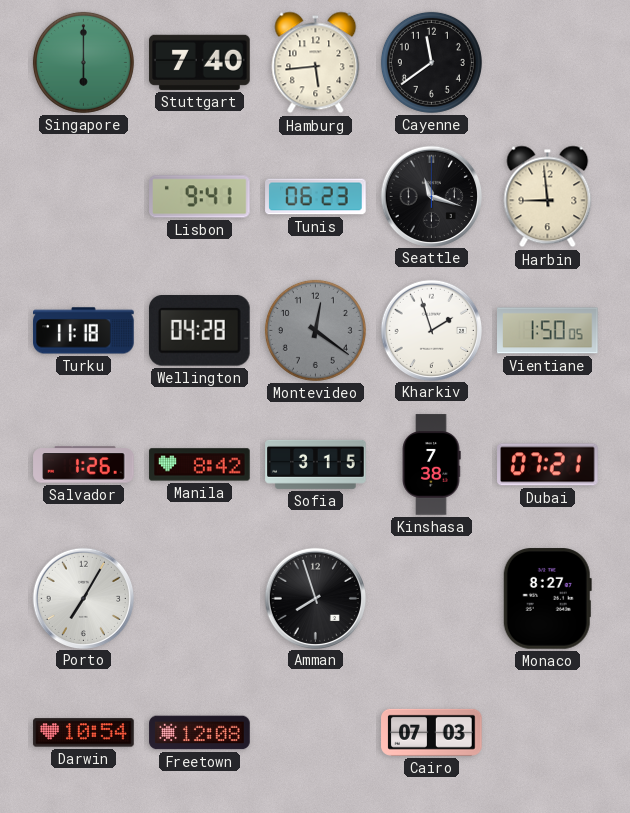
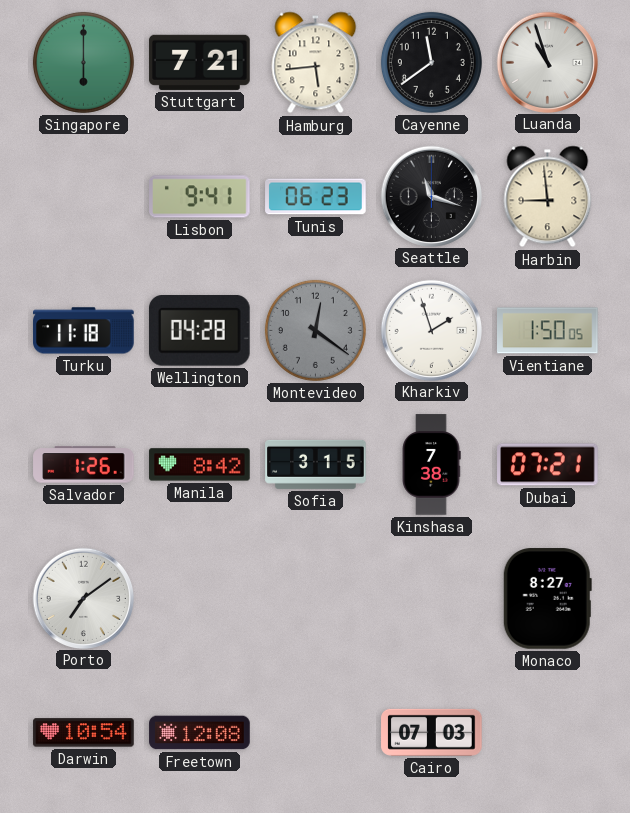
Stuttgart: 7:40 -> 7:21 (200, 62)
Luanda: none -> 10:57 (547, 62)
Porto: 7:05 -> 7:09 (83, 598)
Amman: 7:57 -> none (315, 598)
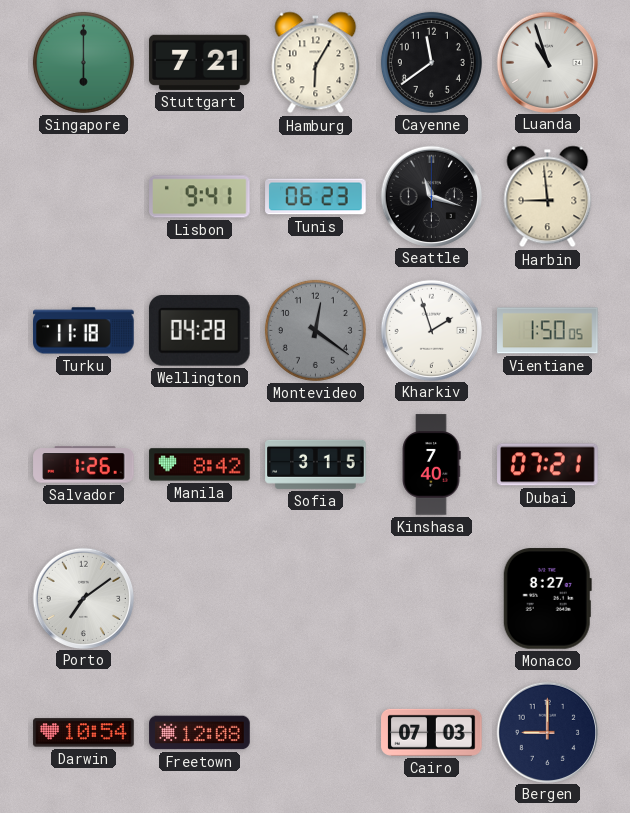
Hamburg: 5:44 -> 6:05 (316, 63)
Kinshasa: 7:38 -> 7:40 (431, 465)
Bergen: none -> 9:00 (547, 732)
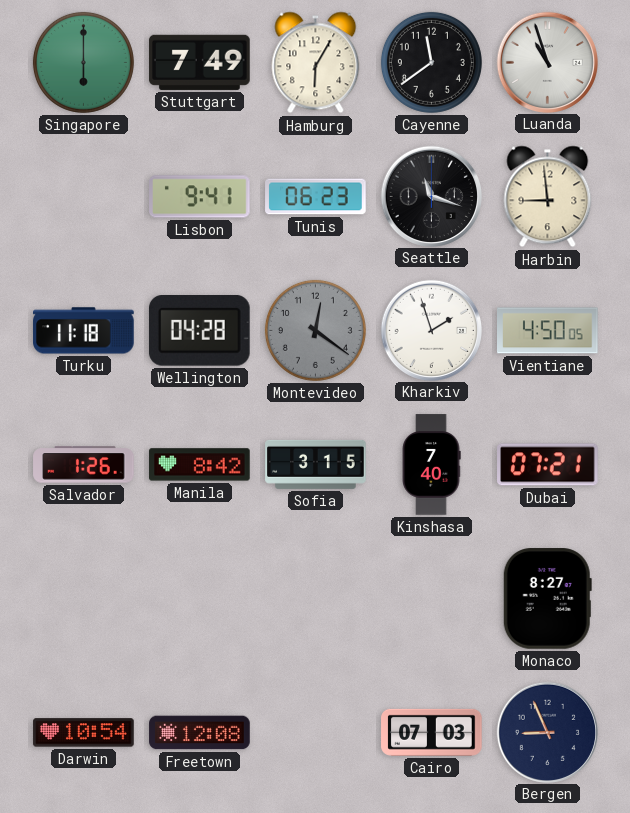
Stuttgart: 7:21 -> 7:49 (200, 62)
Vientiane: 1:50 -> 4:50 (548, 331)
Porto: 7:09 -> none (83, 598)
Bergen: 9:00 -> 8:56 (547, 732)
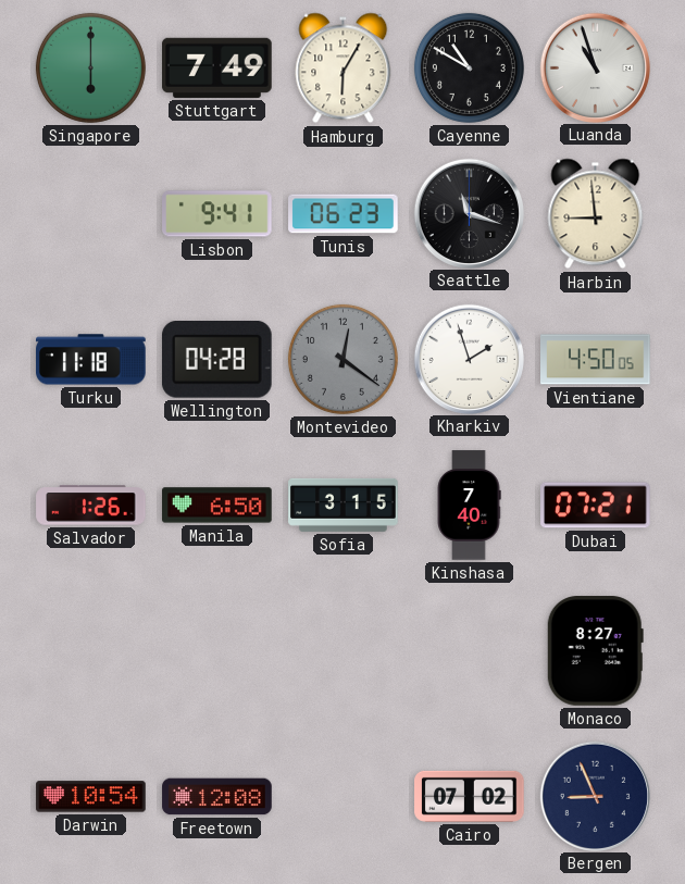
Cayenne: 11:39 -> 10:50 (469, 67)
Manila: 8:42 -> 6:50 (217, 506)
Cairo: 07:03 -> 07:02 (470, 796)
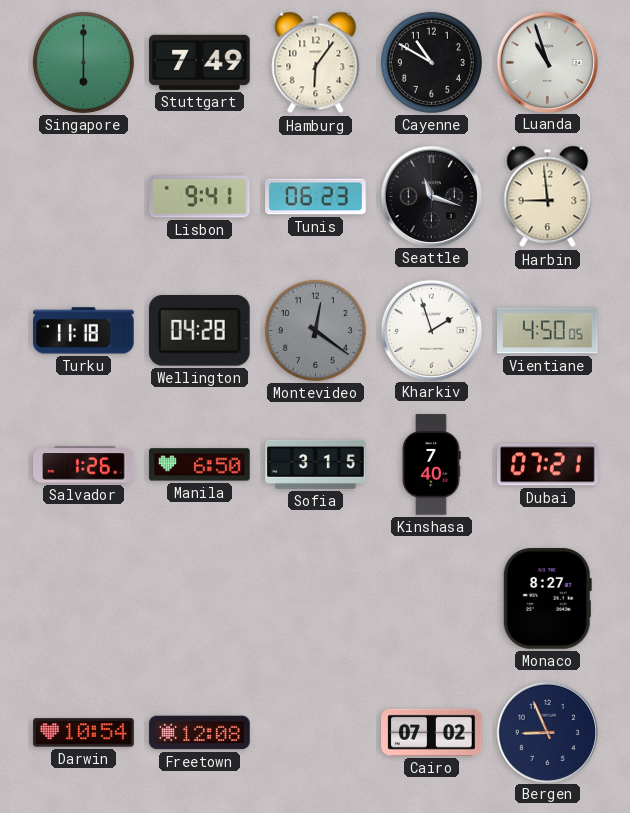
Hamburg: 6:05 -> 6:06 (316, 63)
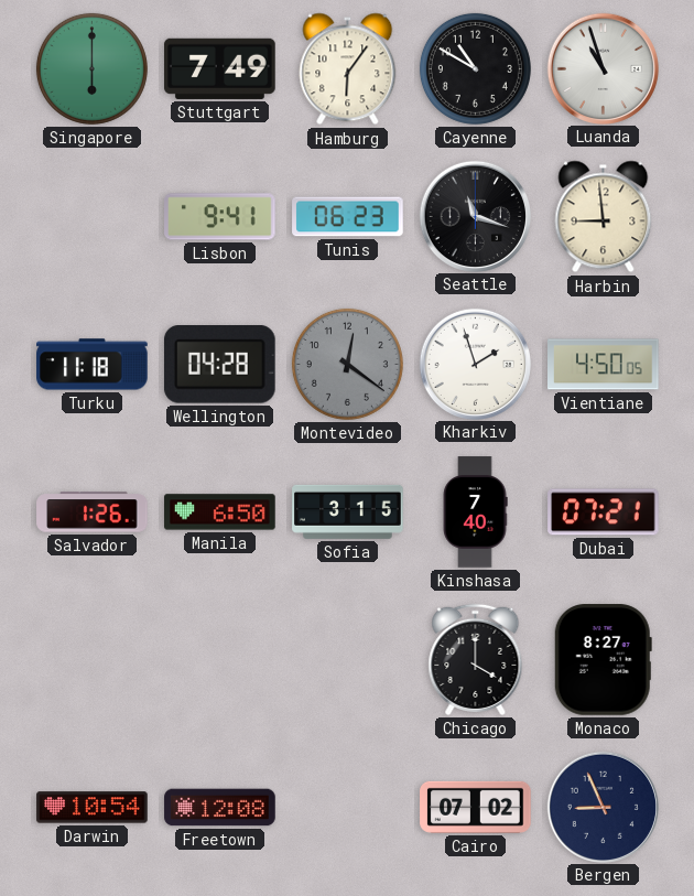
Chicago: none -> 4:00 (476, 659)
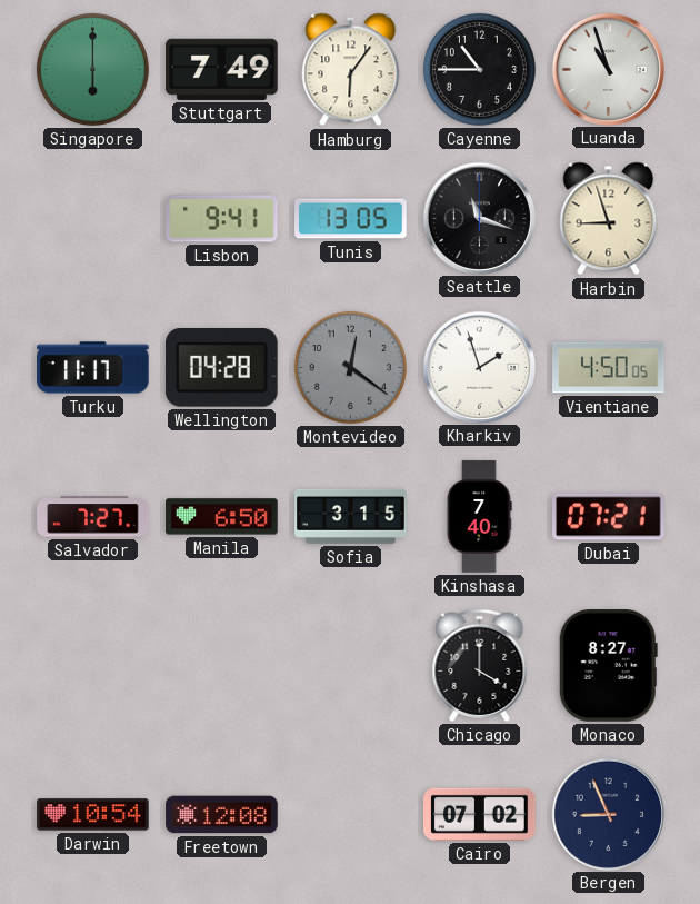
Cayenne: 10:50 -> 10:45 (479, 69)
Tunis: 06:23 -> 13:05 (351, 219)
Harbin: 8:59 -> 8:57 (609, 219)
Turku: 11:18 -> 11:17 (93, 368)
Salvador: 1:26 -> 7:27 (93, 517)
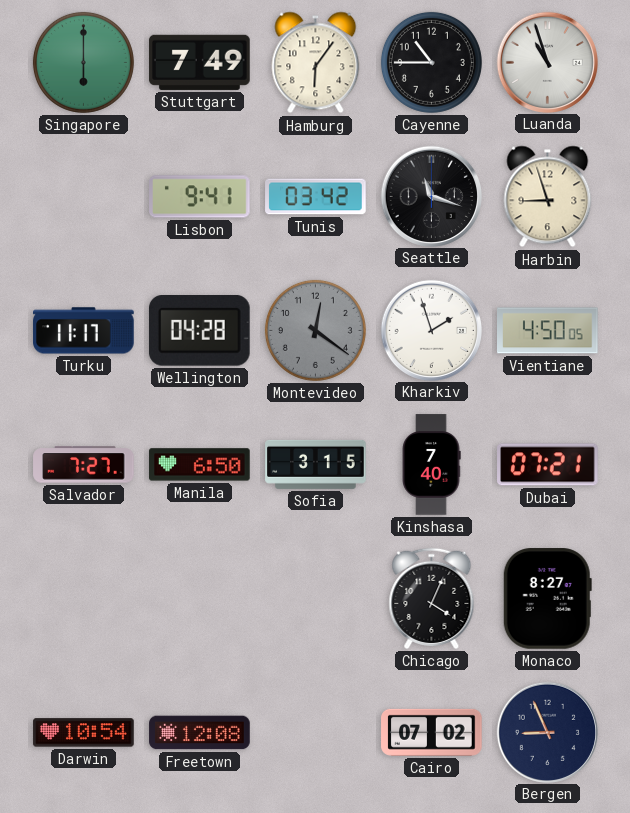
Tunis: 13:05 -> 03:42 (316, 197)
Chicago: 4:00 -> 4:04 (432, 598)
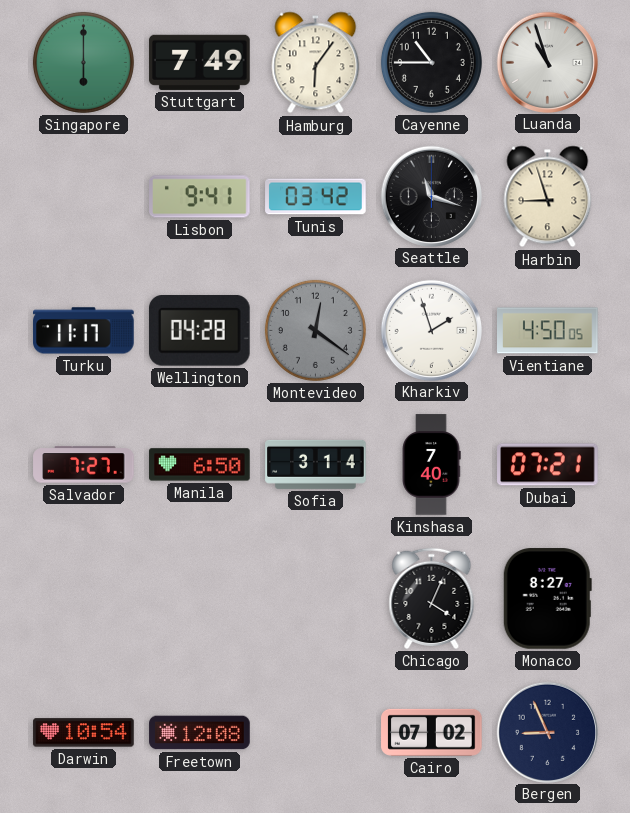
Sofia: 3:15 -> 3:14 (316, 464)
